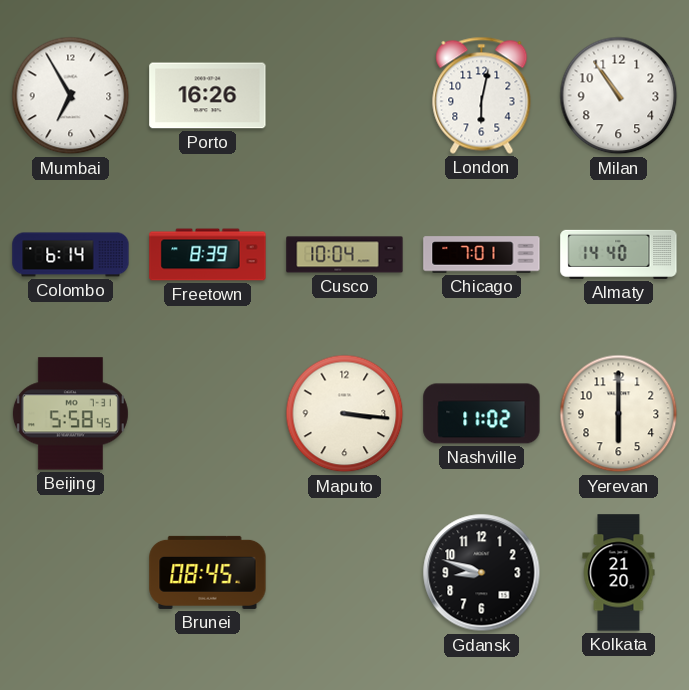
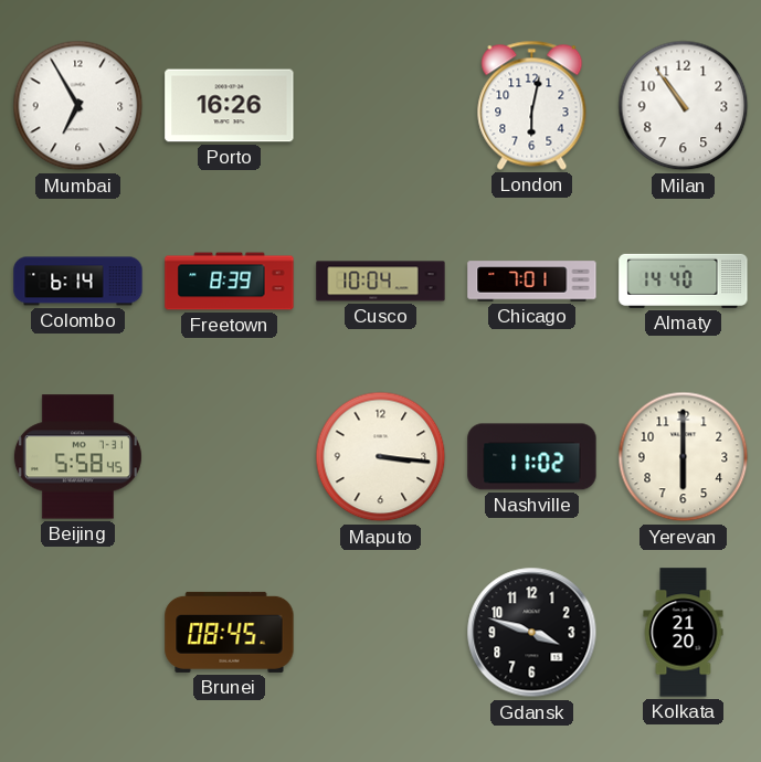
Gdansk: 8:48 -> 3:48 (532, 633)
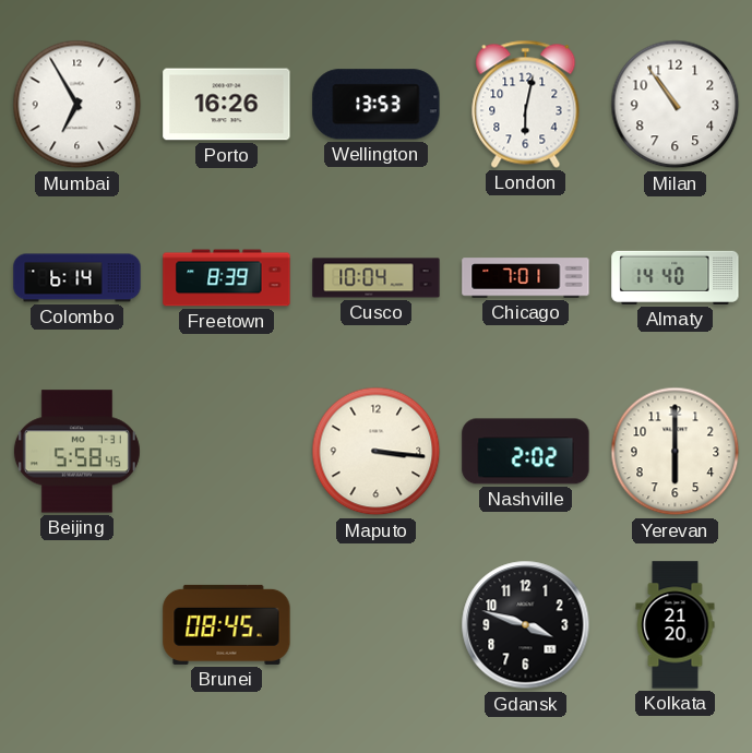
Wellington: none -> 13:53 (377, 105)
Nashville: 11:02 -> 2:02 (526, 452)
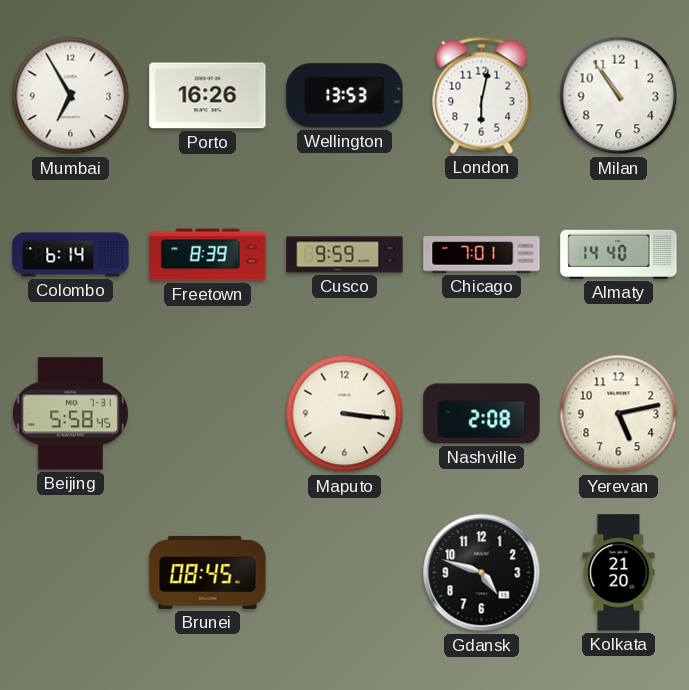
Cusco: 10:04 -> 9:59 (345, 255)
Nashville: 2:02 -> 2:08 (482, 414)
Yerevan: 6:00 -> 5:13 (619, 414)
Gdansk: 3:48 -> 4:48 (482, 573)
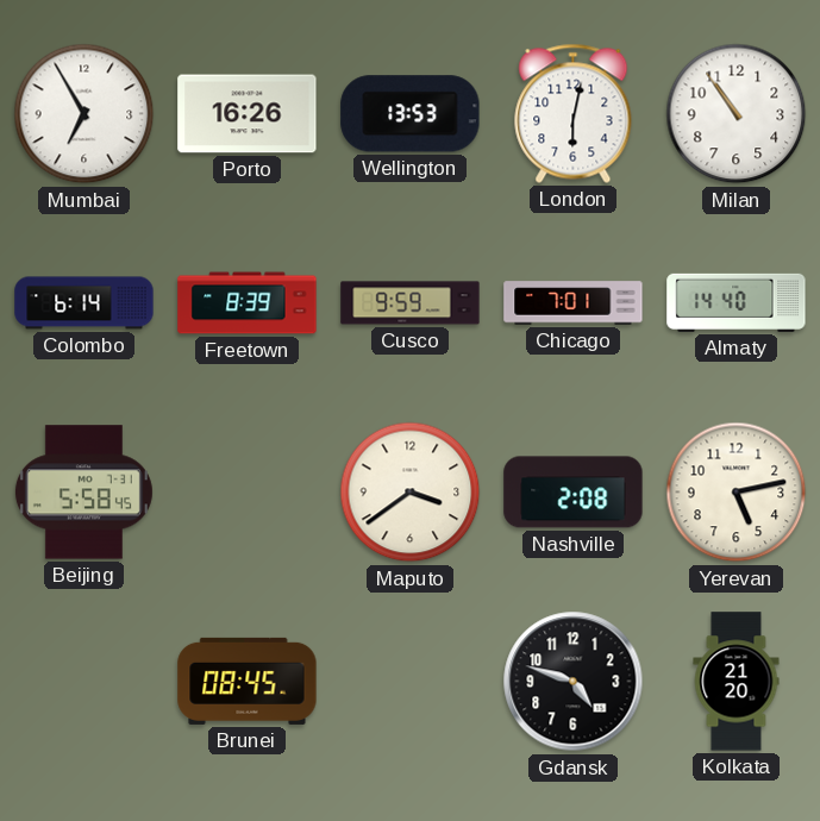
Maputo: 3:16 -> 3:39 (411, 493)
